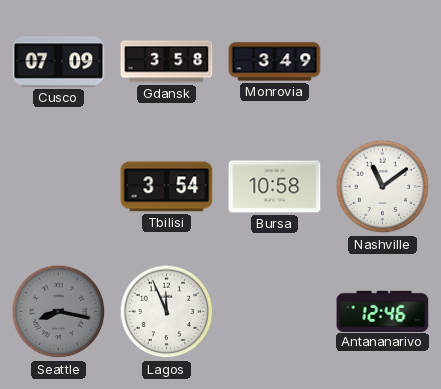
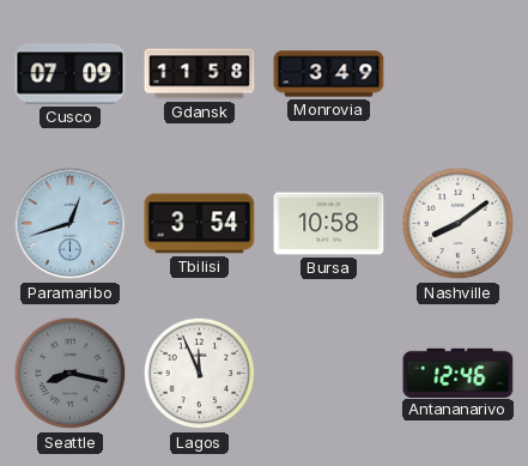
Gdansk: 3:58 -> 11:58 (200, 74)
Paramaribo: none -> 12:42 (71, 224)
Nashville: 11:09 -> 8:09 (459, 224)
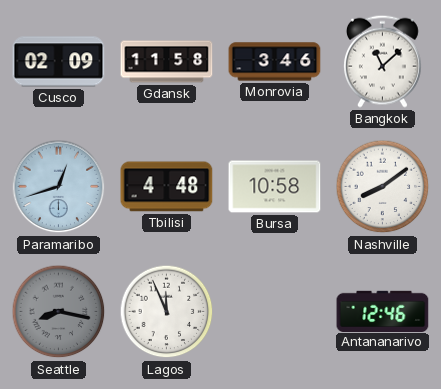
Cusco: 07:09 -> 02:09 (59, 62)
Monrovia: 3:49 -> 3:46 (275, 62)
Bangkok: none -> 11:08 (382, 61)
Tbilisi: 3:54 -> 4:48 (167, 187)
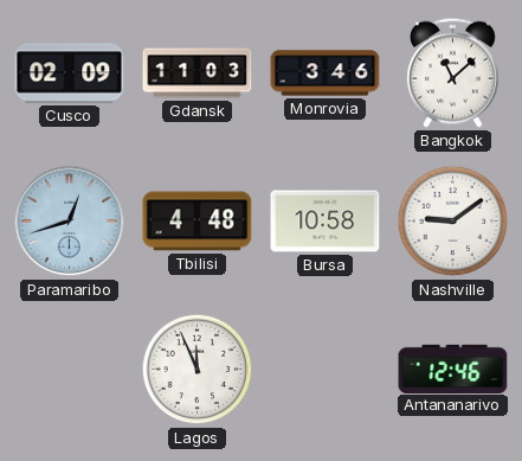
Gdansk: 11:58 -> 11:03 (198, 73)
Nashville: 8:09 -> 9:09 (453, 222)
Seattle: 8:17 -> none (59, 312)
